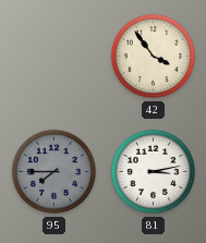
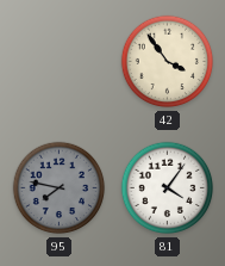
95: 7:45 -> 7:47 (60, 188)
81: 3:13 -> 4:06 (168, 188)
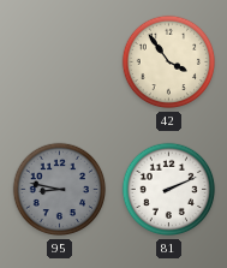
95: 7:47 -> 8:47 (60, 190)
81: 4:06 -> 2:11 (169, 190)
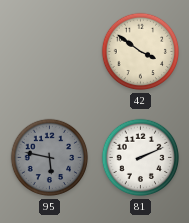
42: 3:54 -> 3:51 (141, 52)
95: 8:47 -> 5:47 (50, 158)
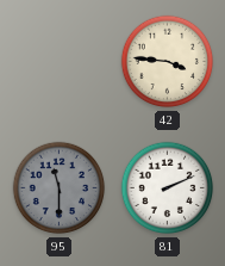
42: 3:51 -> 3:46 (168, 62)
95: 5:47 -> 11:30 (60, 188)
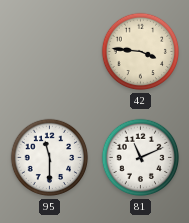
95 dial: grey -> white (50, 158)
81: 2:11 -> 11:11 (141, 158)
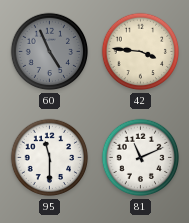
60: none -> 4:56 (50, 52)
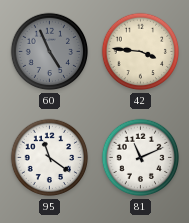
95: 11:30 -> 11:21 (50, 158)
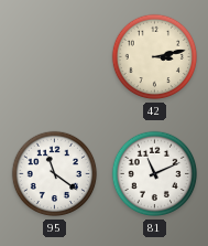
60: 4:56 -> none (50, 52)
42: 3:46 -> 3:13 (155, 57)
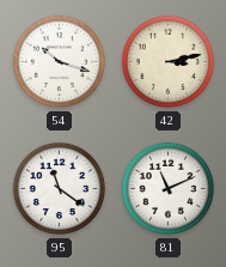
54: none -> 10:18 (60, 62)
